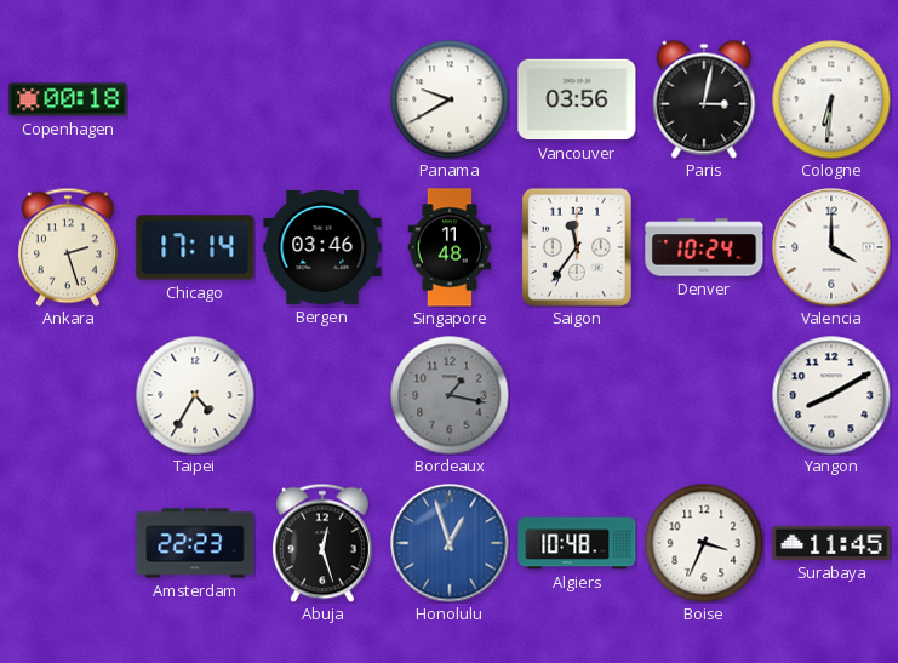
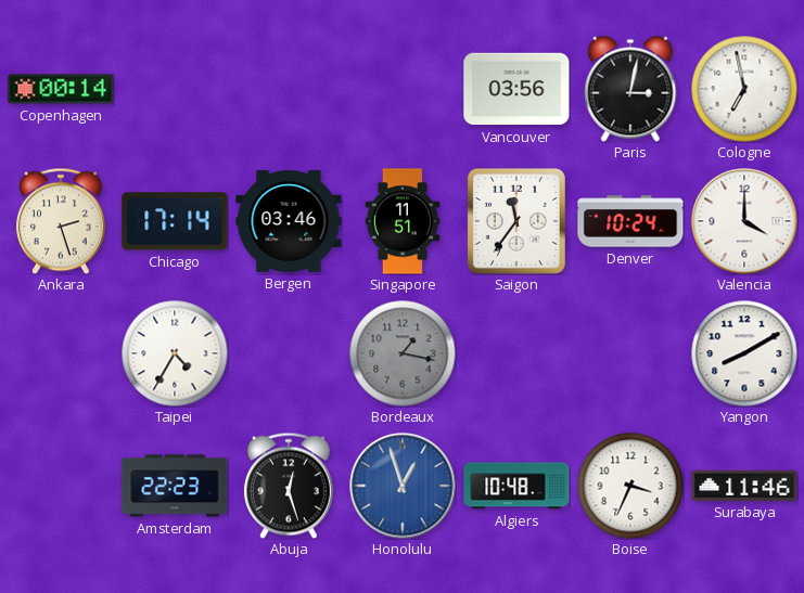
Copenhagen: 00:18 -> 00:14 (61, 89)
Panama: 9:40 -> none (450, 99)
Cologne: 6:31 -> 6:58 (744, 89)
Singapore: 11:48 -> 11:51 (403, 221)
Surabaya: 11:45 -> 11:46 (744, 486)
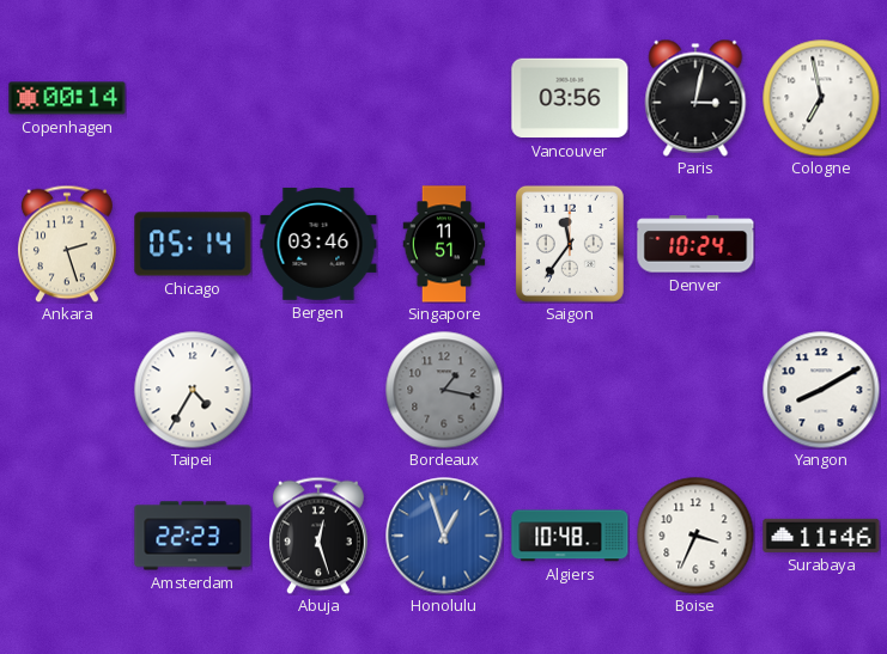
Chicago: 17:14 -> 05:14 (193, 244)
Valencia: 4:00 -> none (744, 221)
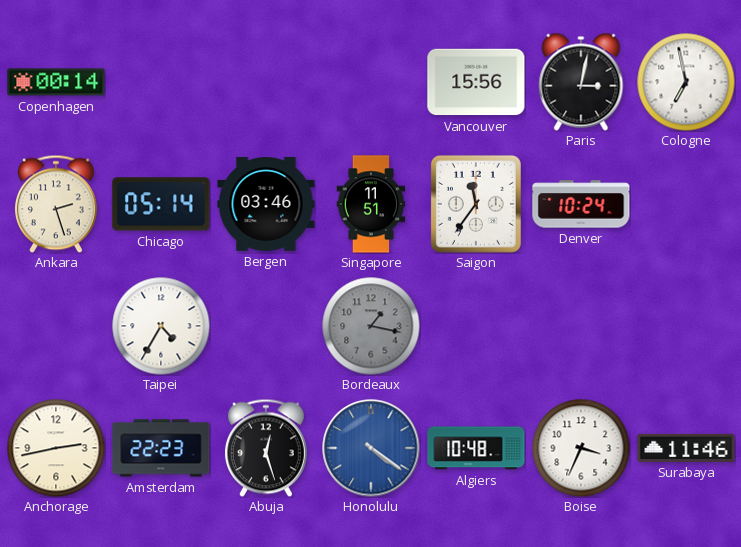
Vancouver: 03:56 -> 15:56 (476, 82)
Yangon: 8:10 -> none (821, 390)
Anchorage: none -> 2:43 (56, 448)
Honolulu: 12:57 -> 4:21 (371, 448)
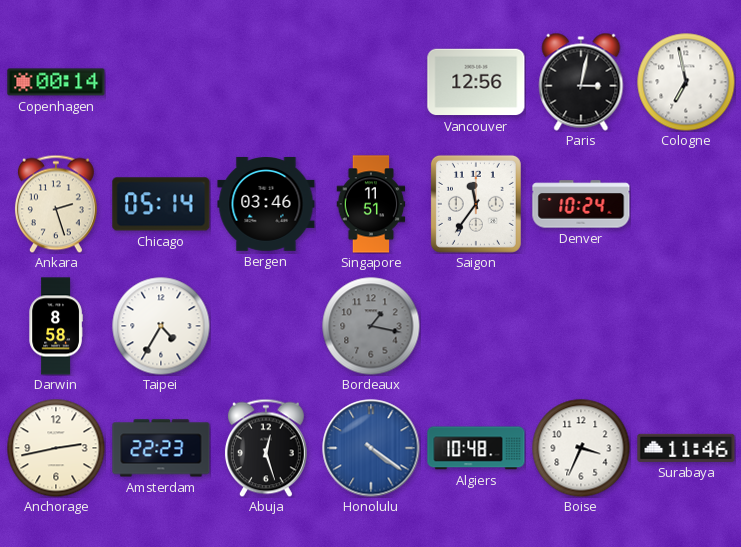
Vancouver: 15:56 -> 12:56 (476, 82)
Darwin: none -> 8:58 (56, 326)
